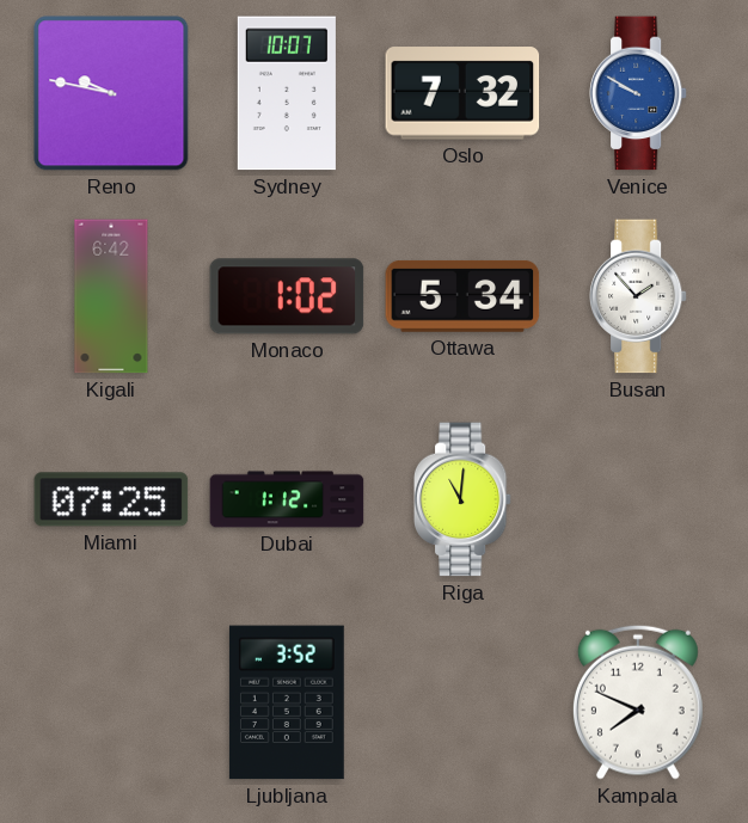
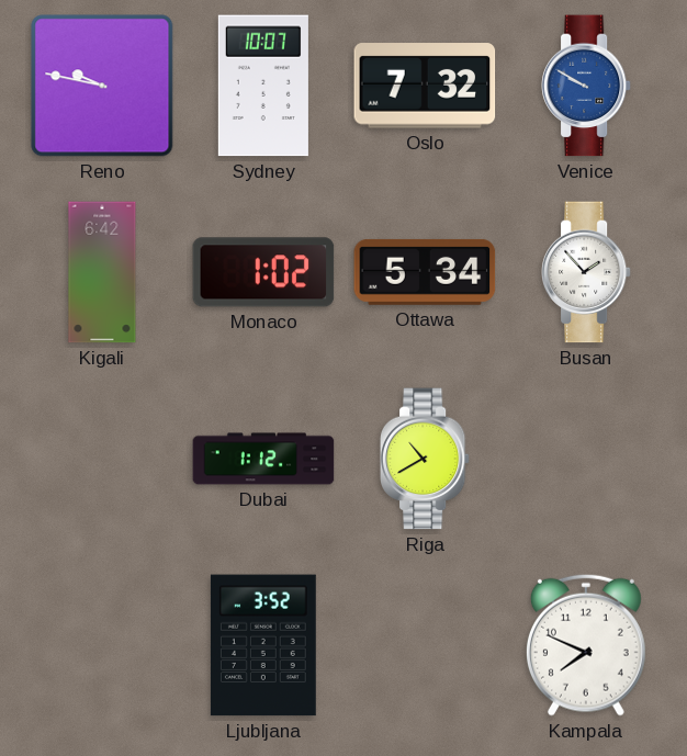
Miami: 07:25 -> none (111, 499)
Riga: 11:01 -> 10:40 (425, 459)
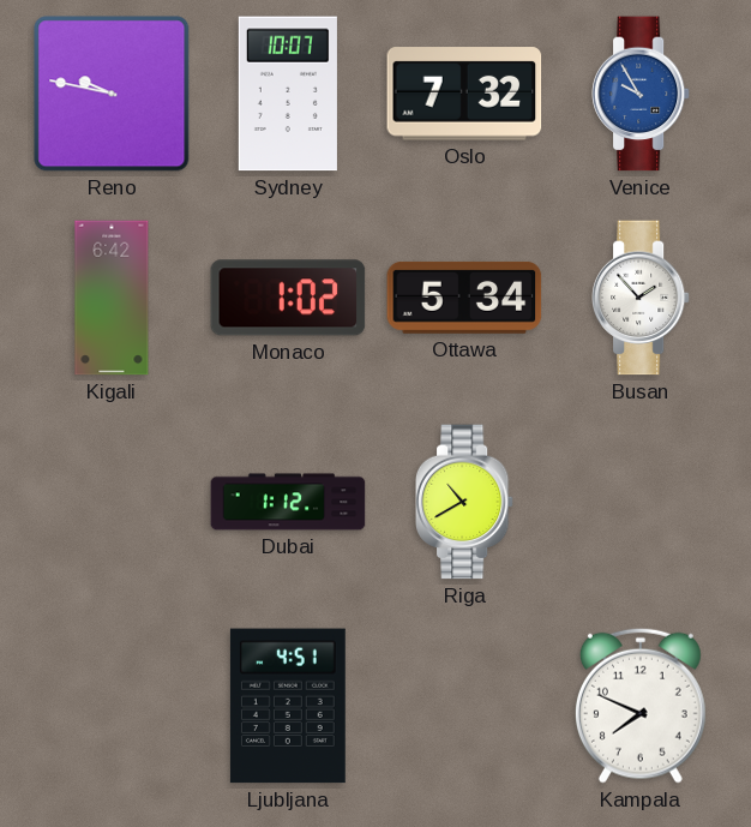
Venice: 9:50 -> 9:55 (641, 94)
Ljubljana: 3:52 -> 4:51 (288, 706)
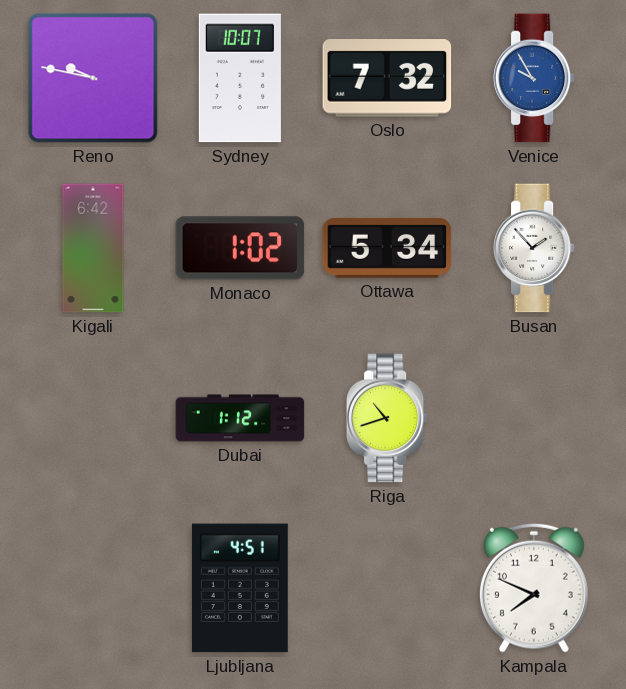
Riga: 10:40 -> 10:42 (387, 418)
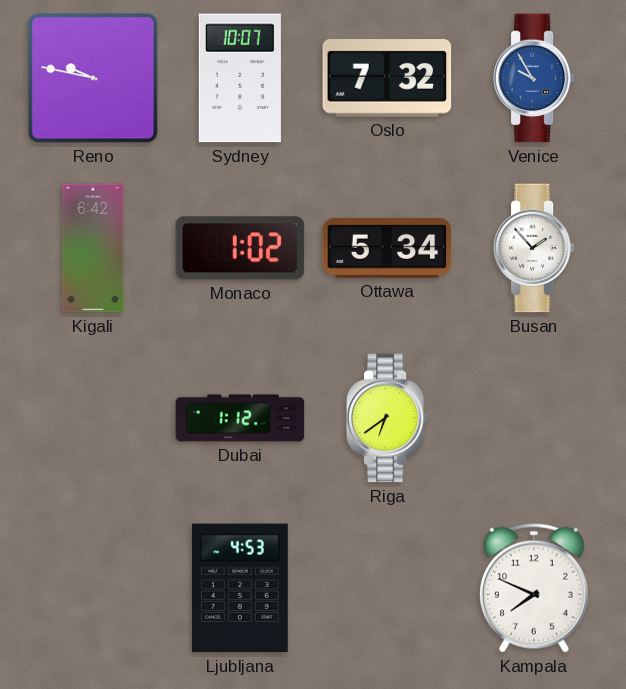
Riga: 10:42 -> 6:39 (387, 418)
Ljubljana: 4:51 -> 4:53 (240, 588)
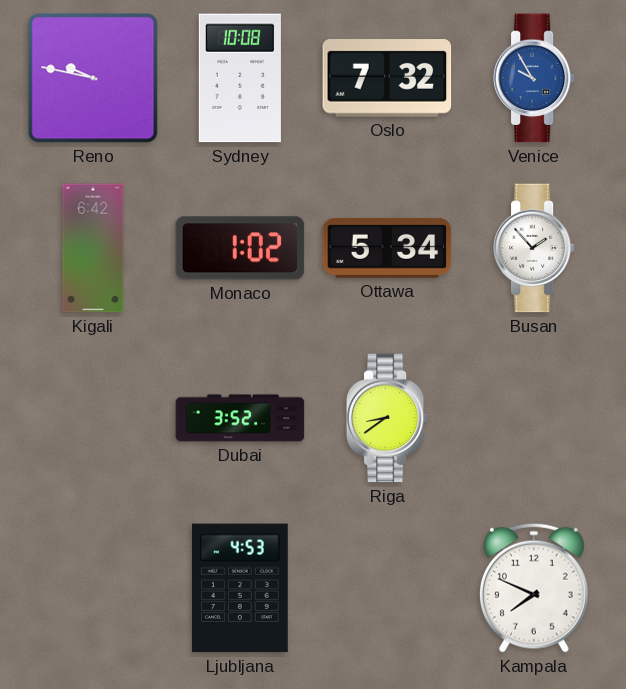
Sydney: 10:07 -> 10:08 (240, 78)
Dubai: 1:12 -> 3:52 (240, 418)
Riga: 6:39 -> 8:39 (387, 418)
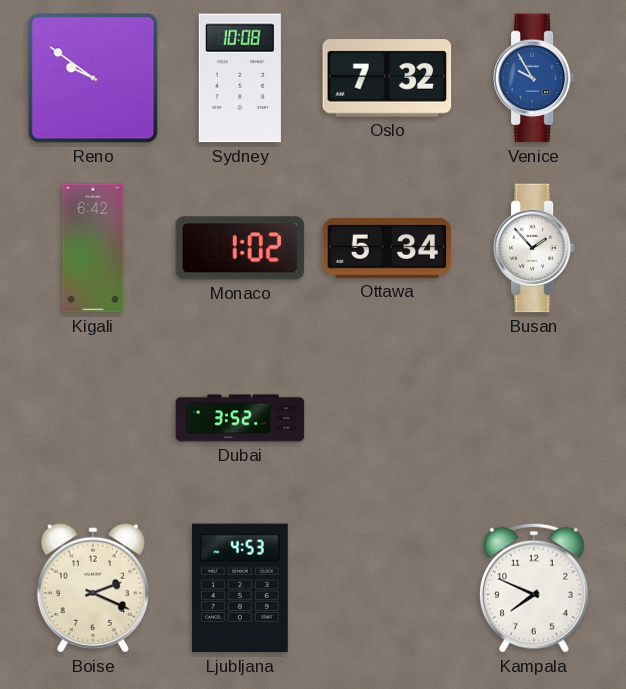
Reno: 9:47 -> 9:51 (93, 78)
Riga: 8:39 -> none (387, 418)
Boise: none -> 2:19 (93, 588)
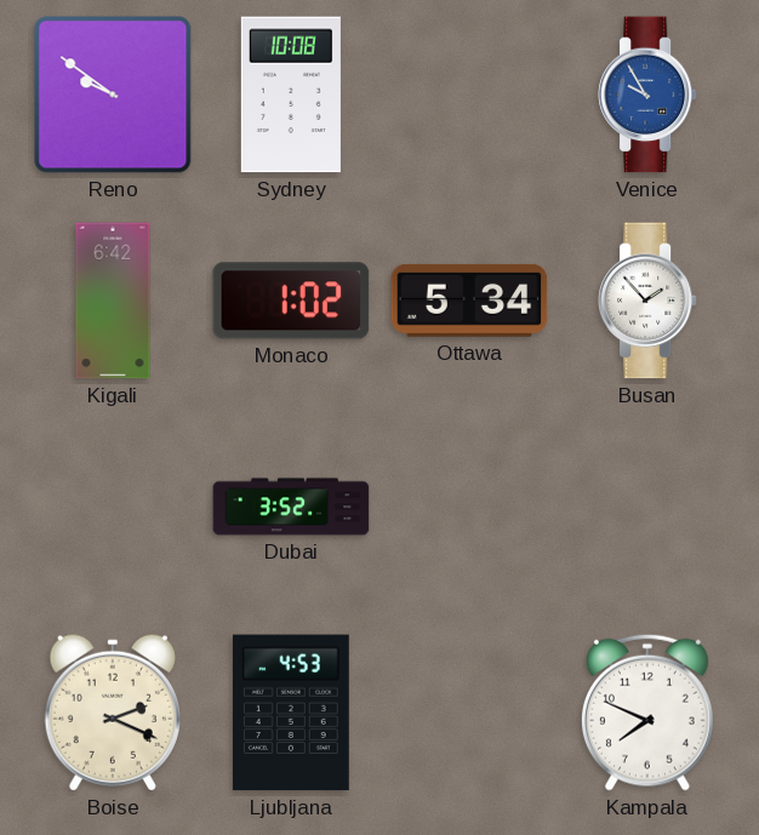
Oslo: 7:32 -> none (387, 78)
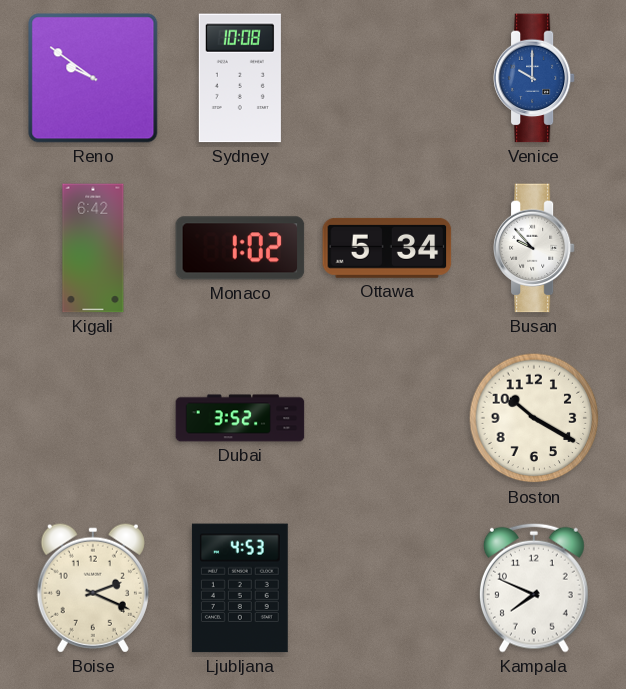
Venice: 9:55 -> 10:00 (534, 78)
Busan: 1:53 -> 9:53 (534, 248)
Boston: none -> 10:20 (534, 418)
